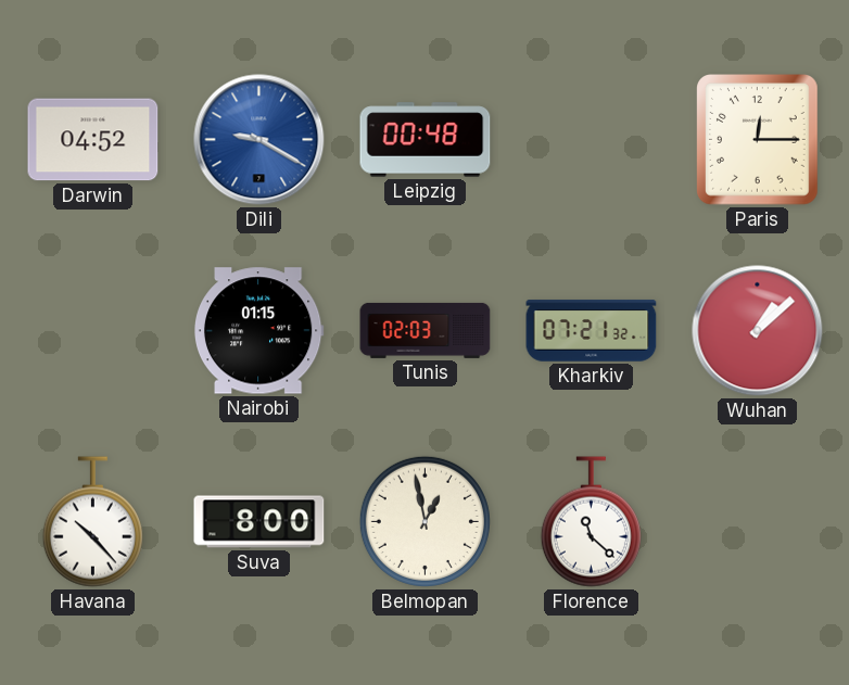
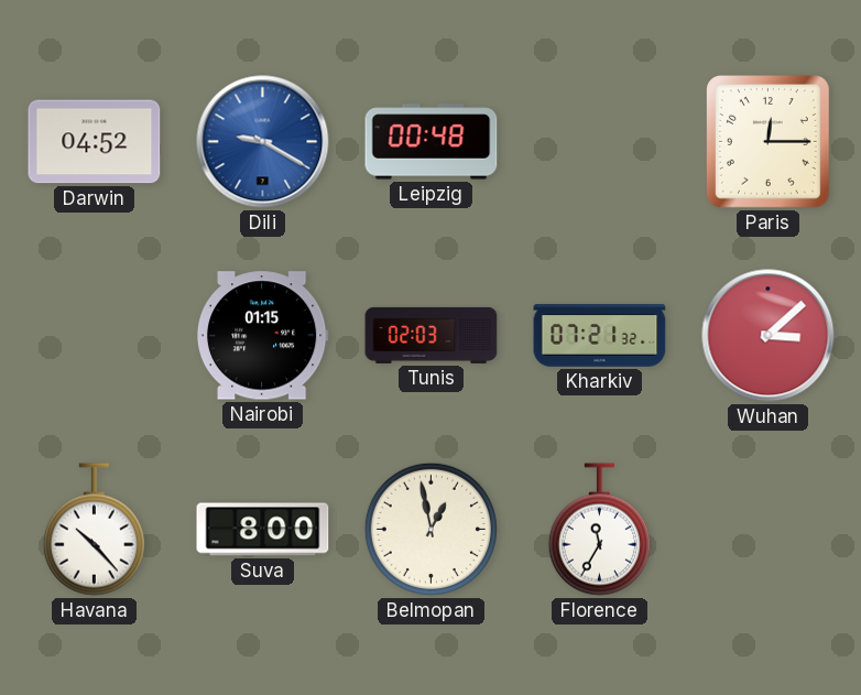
Wuhan: 1:08 -> 3:08 (769, 336)
Florence: 11:22 -> 11:35 (599, 530)
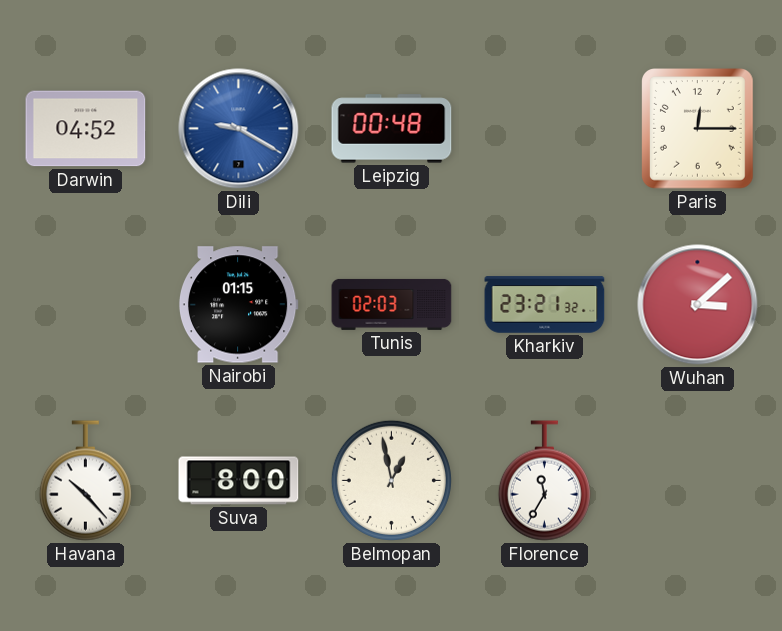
Kharkiv: 07:21 -> 23:21 (545, 305)
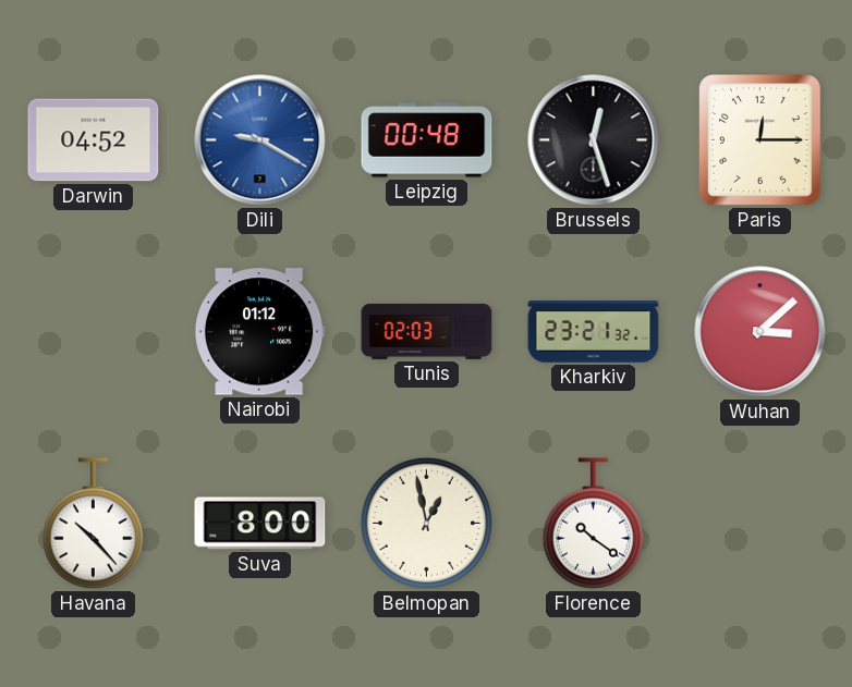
Brussels: none -> 12:27 (594, 140)
Nairobi: 01:15 -> 01:12 (259, 332)
Florence: 11:35 -> 10:21 (593, 524)
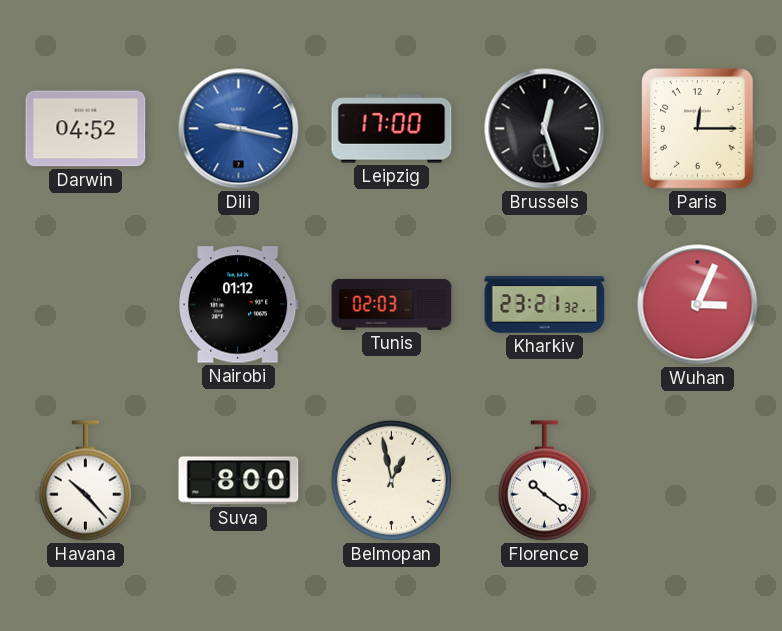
Dili: 9:20 -> 9:17 (239, 129)
Leipzig: 00:48 -> 17:00 (392, 129)
Wuhan: 3:08 -> 3:04 (698, 305)
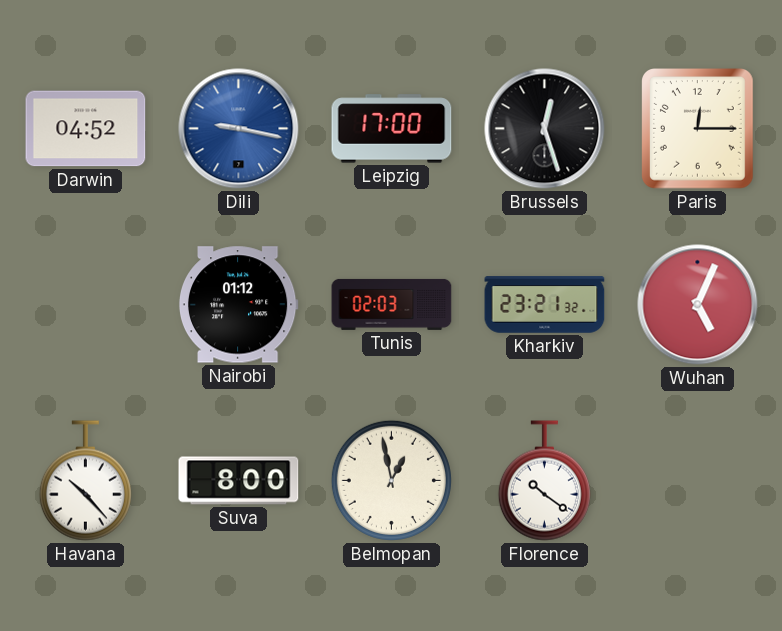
Wuhan: 3:04 -> 5:04 (698, 305)
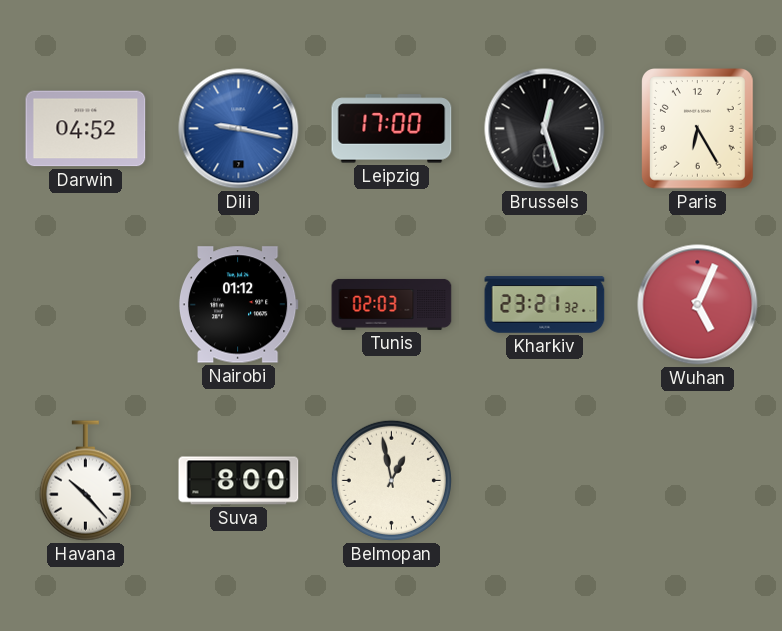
Paris: 12:15 -> 6:25 (698, 129)
Florence: 10:21 -> none (544, 481)
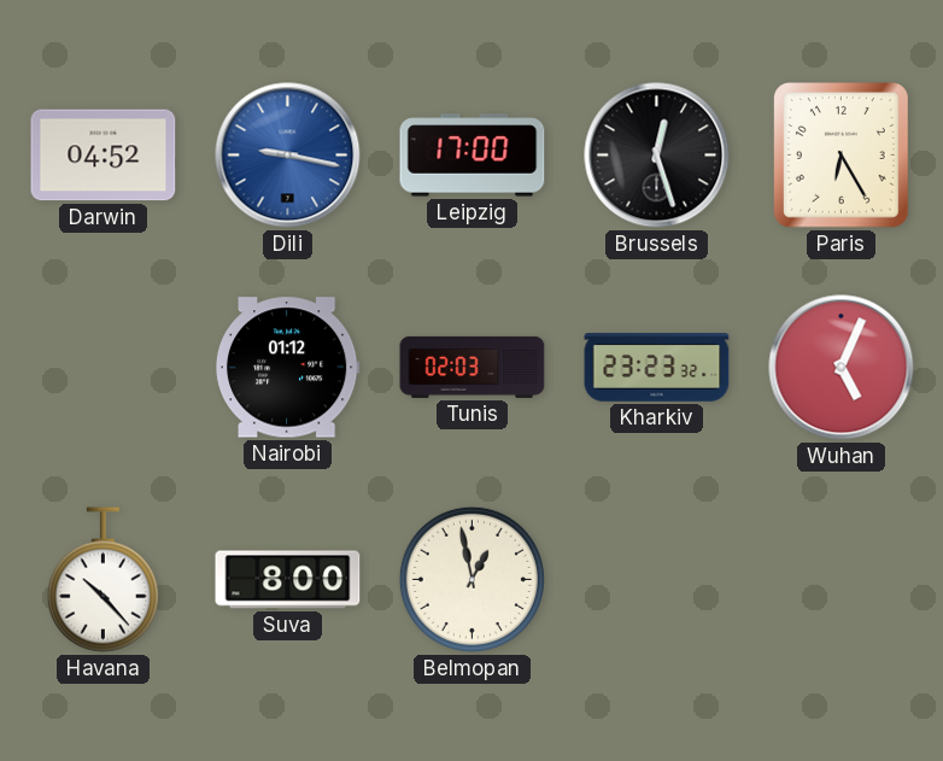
Kharkiv: 23:21 -> 23:23 (657, 368)
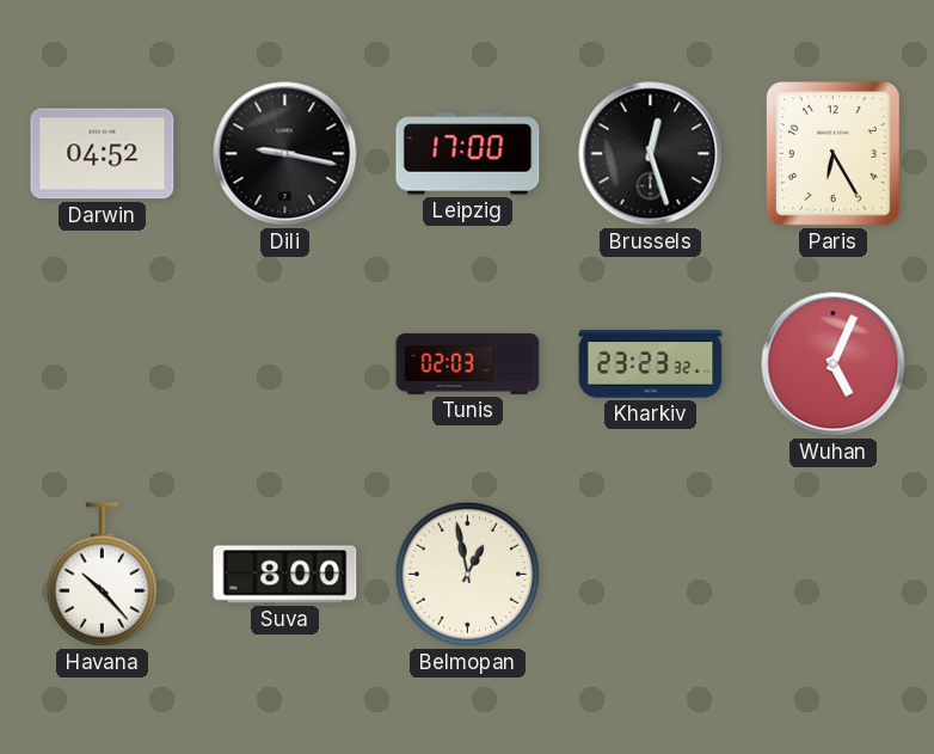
Dili dial: blue -> black (285, 154)
Nairobi: 01:12 -> none (287, 368)
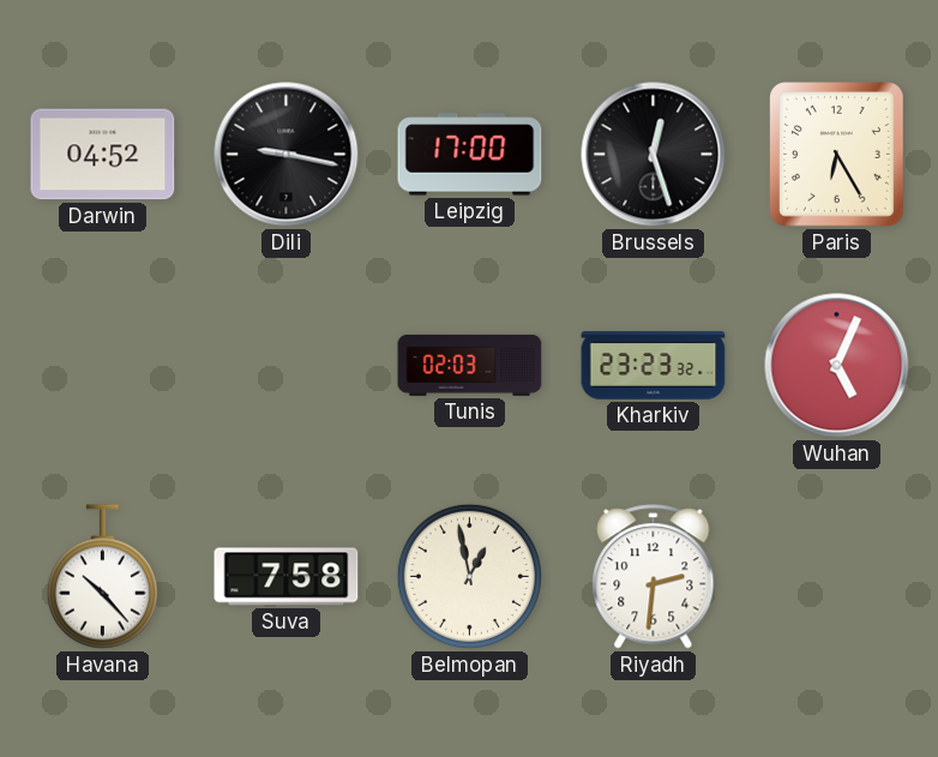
Suva: 8:00 -> 7:58 (287, 577)
Riyadh: none -> 2:31 (654, 577)
